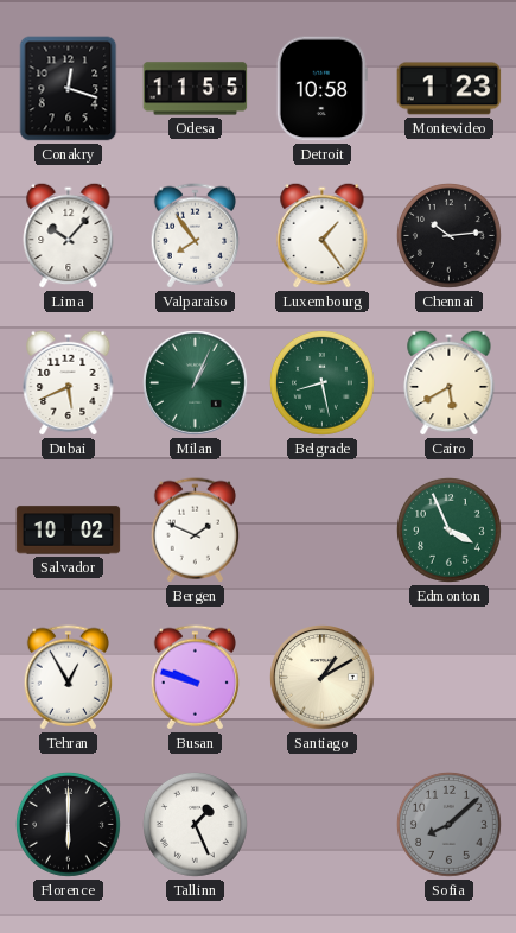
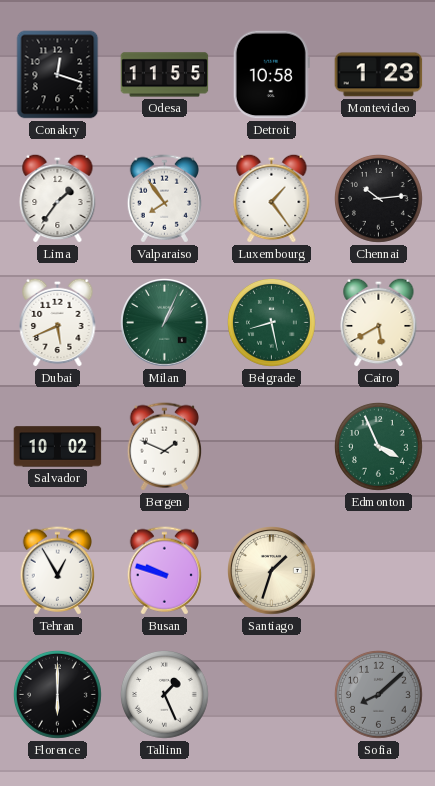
Lima: 10:07 -> 1:36 (58, 198)
Santiago: 1:10 -> 1:33 (272, 571)
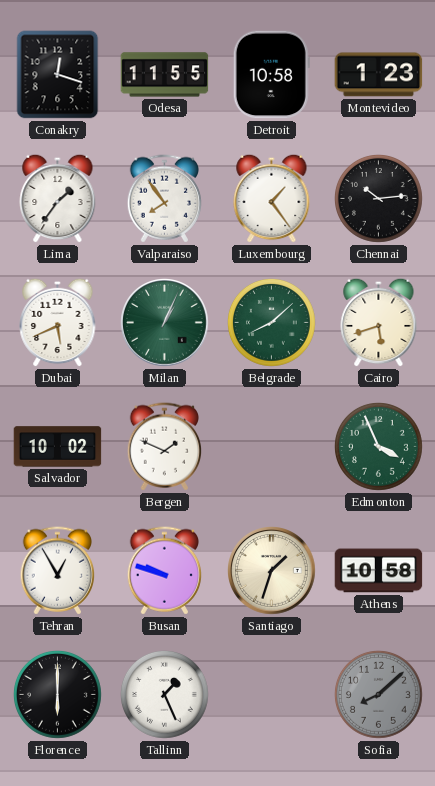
Belgrade: 8:28 -> 8:08 (272, 323)
Cairo: 5:40 -> 5:42 (379, 322)
Athens: none -> 10:58 (379, 571)
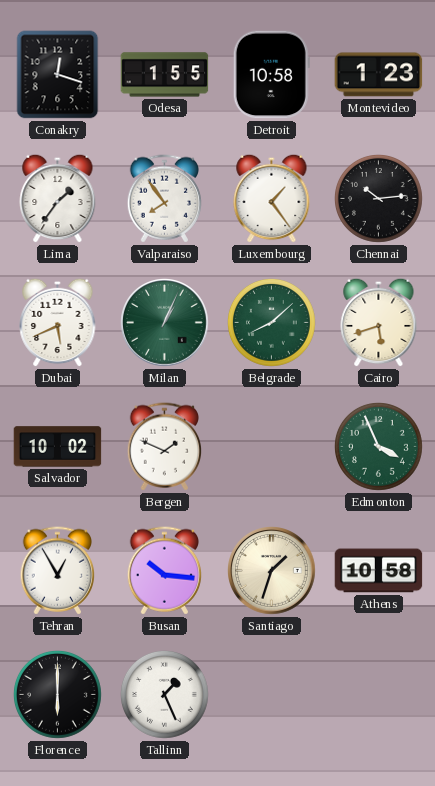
Odesa: 11:55 -> 1:55 (165, 75)
Busan: 9:48 -> 10:16 (164, 571)
Sofia: 8:08 -> none (379, 695)
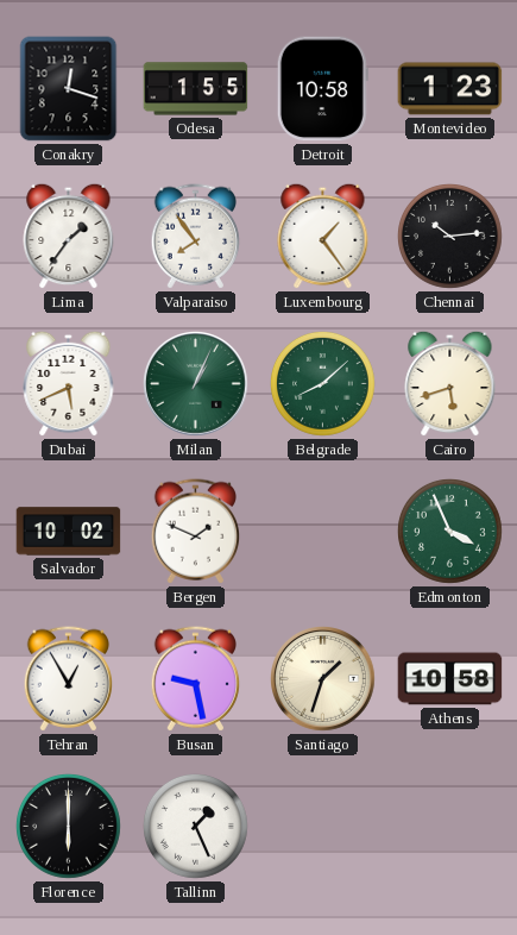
Busan: 10:16 -> 9:28 (195, 679)
